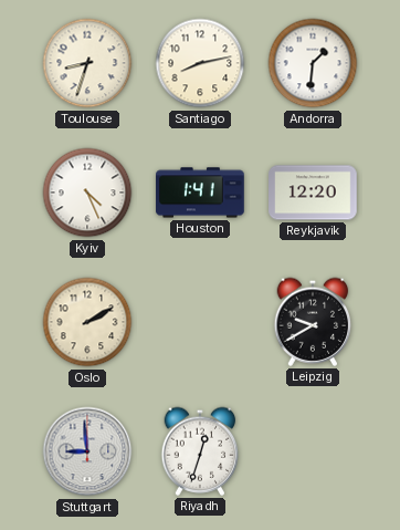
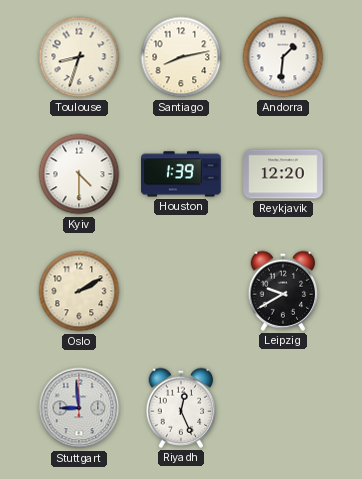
Kyiv: 4:26 -> 4:30 (79, 174)
Houston: 1:41 -> 1:39 (181, 174)
Riyadh: 12:33 -> 12:26 (181, 408)
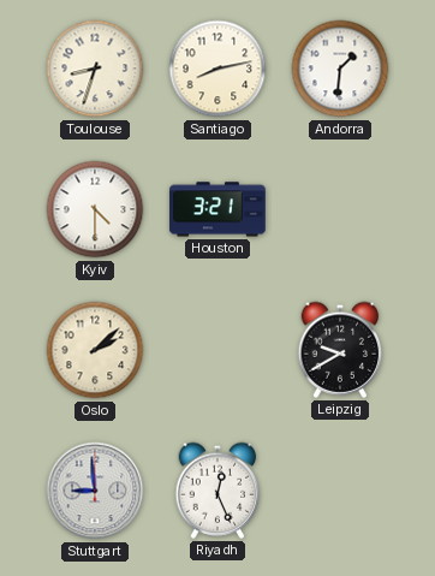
Houston: 1:39 -> 3:21 (218, 209)
Reykjavik: 12:20 -> none (283, 174)
Oslo: 2:10 -> 2:08 (95, 350)
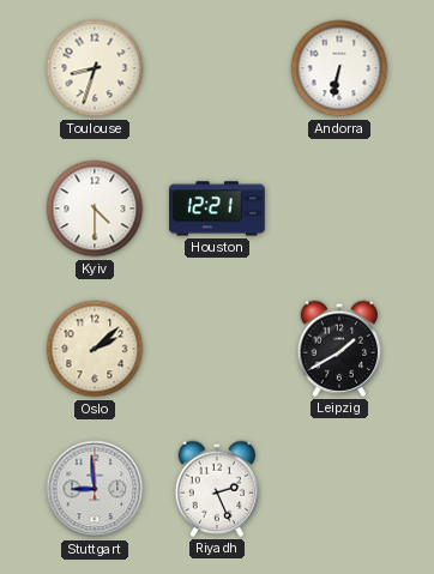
Santiago: 8:13 -> none (218, 69)
Andorra: 1:31 -> 6:32 (339, 68)
Houston: 3:21 -> 12:21 (217, 209)
Leipzig: 9:40 -> 1:40 (339, 349)
Riyadh: 12:26 -> 2:26 (217, 489)
